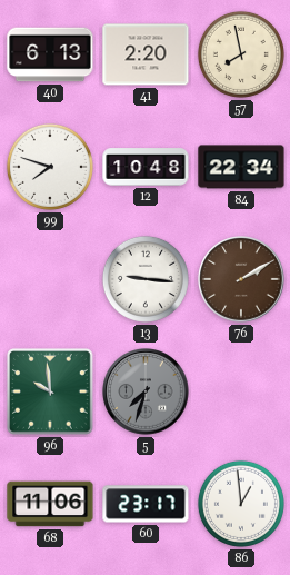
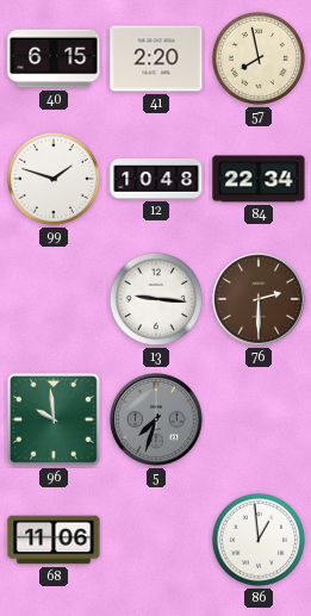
40: 6:13 -> 6:15 (54, 58)
99: 7:48 -> 1:48 (54, 179)
76: 2:10 -> 2:30 (259, 299)
60: 23:17 -> none (146, 504)
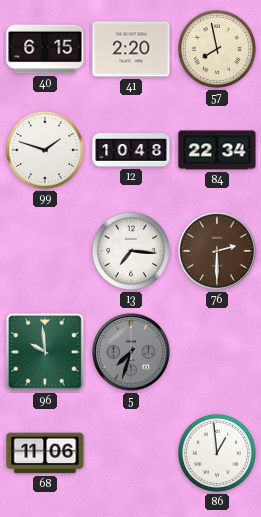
13: 9:16 -> 7:16 (131, 251)
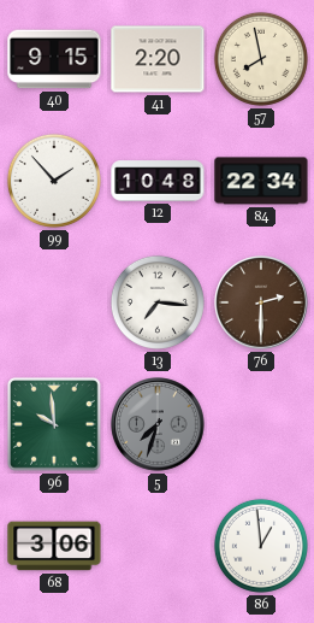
40: 6:15 -> 9:15 (54, 59)
99: 1:48 -> 1:53 (54, 181)
68: 11:06 -> 3:06 (54, 546)
